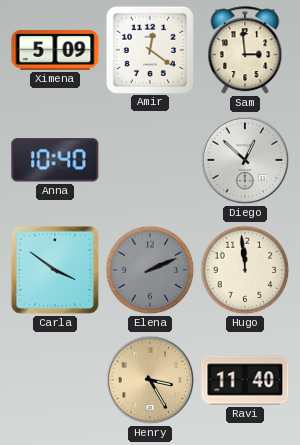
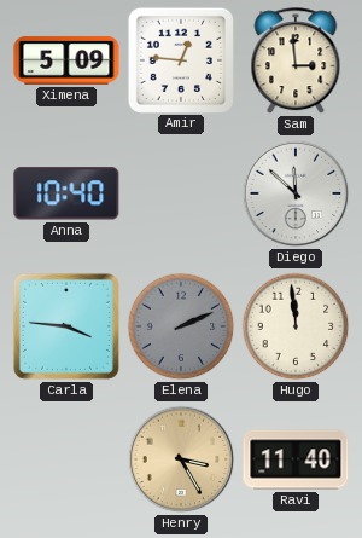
Amir: 12:21 -> 12:46 (180, 59)
Diego: 12:52 -> 11:52 (296, 193)
Carla: 3:51 -> 3:46 (66, 326)
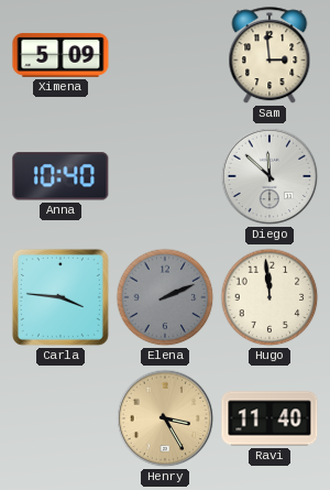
Amir: 12:46 -> none (180, 59)
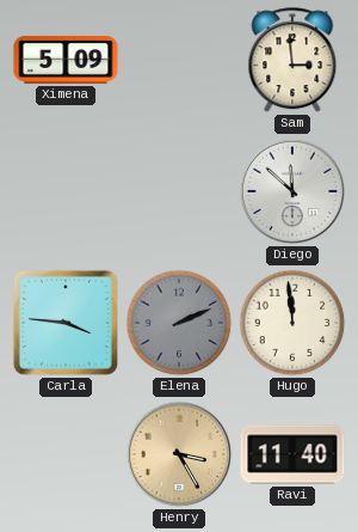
Anna: 10:40 -> none (61, 176)
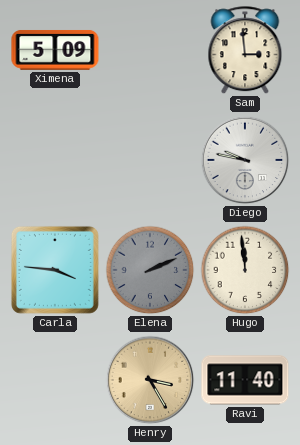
Diego: 11:52 -> 9:47 (245, 160)
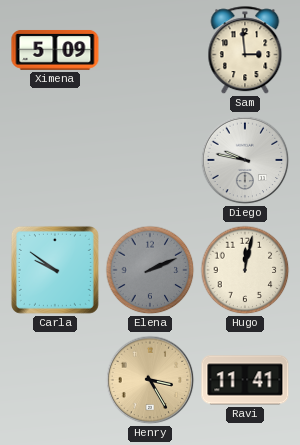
Carla: 3:46 -> 9:51 (55, 270)
Hugo: 11:59 -> 12:02 (245, 270)
Ravi: 11:40 -> 11:41 (245, 380)
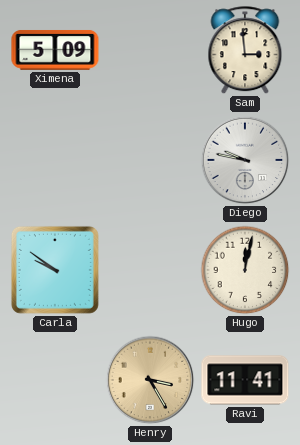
Elena: 2:11 -> none (150, 270)
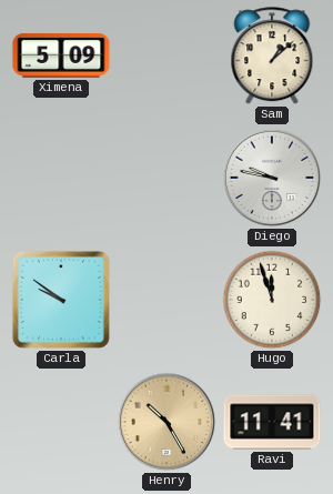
Sam: 2:59 -> 1:08 (272, 57)
Hugo: 12:02 -> 11:57 (272, 300)
Henry: 3:25 -> 10:25 (167, 422)
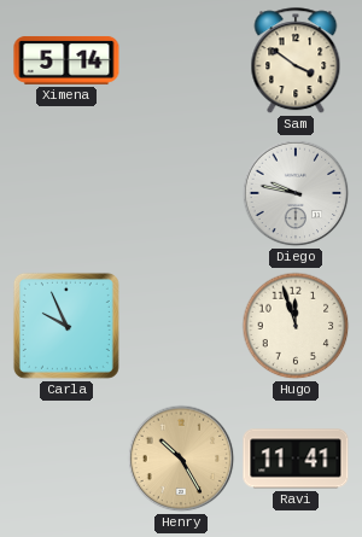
Ximena: 5:09 -> 5:14 (66, 60)
Sam: 1:08 -> 3:51 (296, 62)
Carla: 9:51 -> 9:56 (66, 326)
